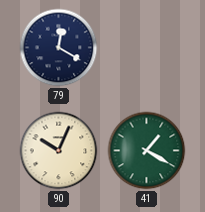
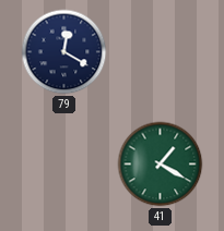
90: 10:04 -> none (59, 151)
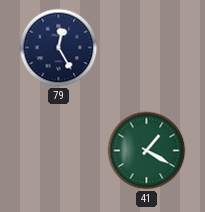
79: 12:20 -> 12:25 (59, 48)
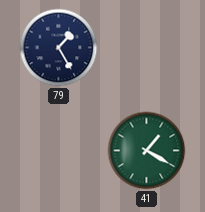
79: 12:25 -> 1:25 (59, 48)
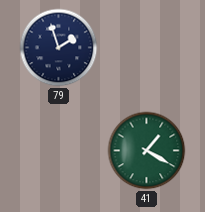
79: 1:25 -> 1:57 (59, 48)
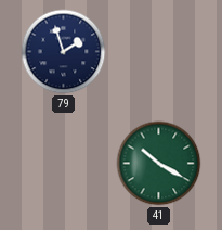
41: 1:20 -> 10:20 (159, 164)
